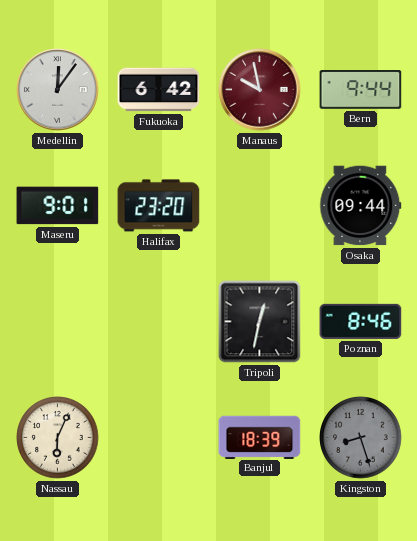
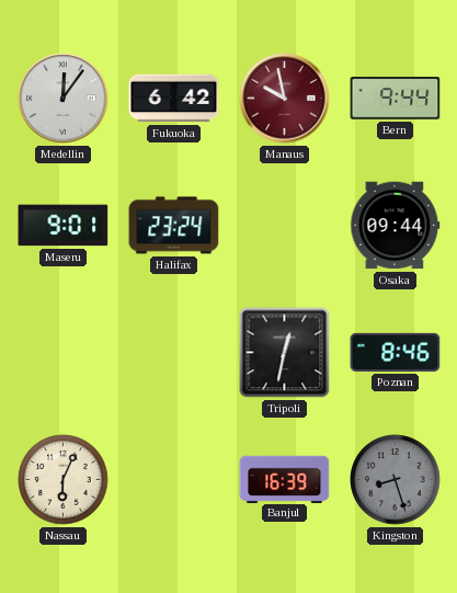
Halifax: 23:20 -> 23:24 (174, 226)
Banjul: 18:39 -> 16:39 (285, 479)
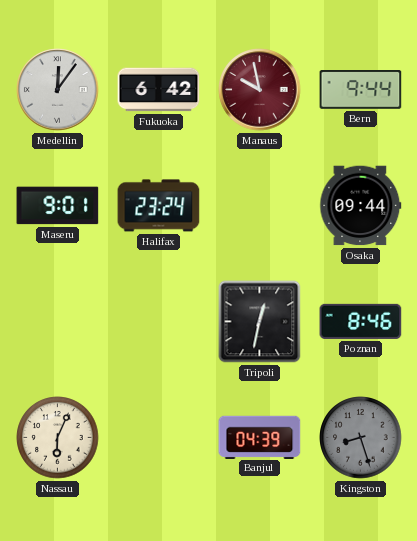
Banjul: 16:39 -> 04:39 (260, 437)
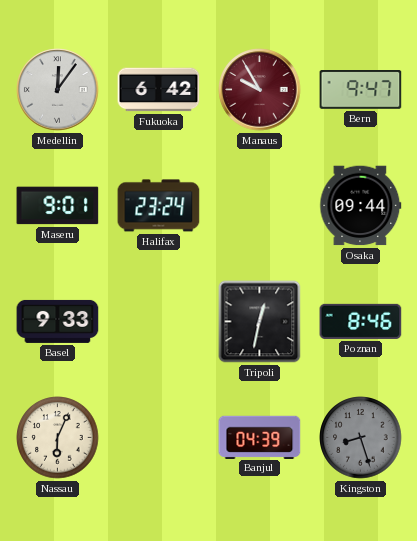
Manaus: 9:58 -> 9:55 (260, 90)
Bern: 9:44 -> 9:47 (361, 90)
Basel: none -> 9:33 (58, 321)
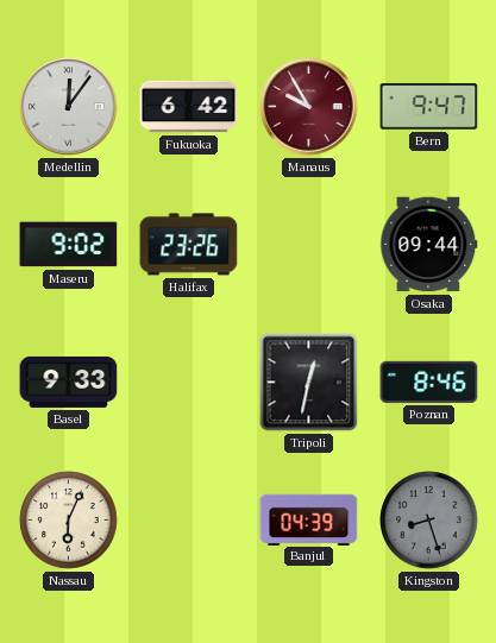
Maseru: 9:01 -> 9:02 (69, 245)
Halifax: 23:24 -> 23:26 (189, 245)
